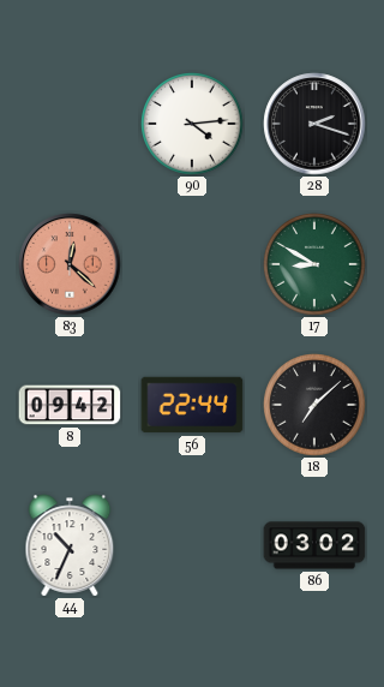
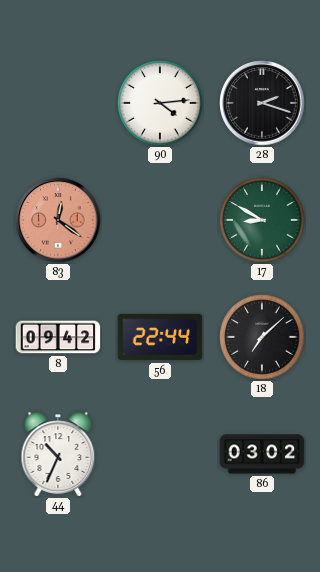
83: 12:22 -> 12:21 (58, 220)
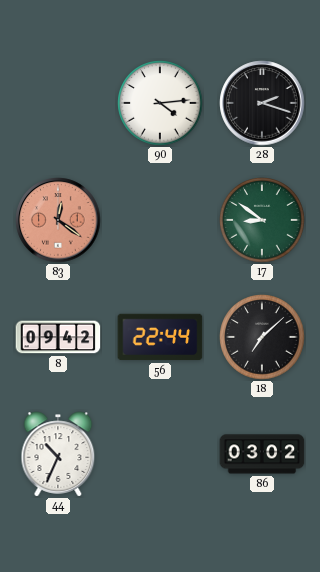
17: 8:50 -> 8:51 (262, 220)
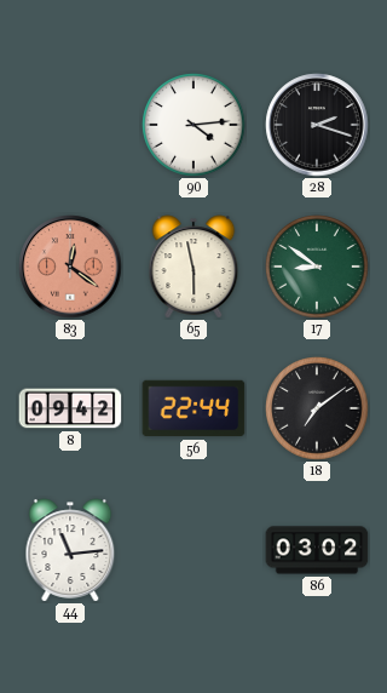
65: none -> 5:58 (193, 267)
18: 7:08 -> 7:09 (317, 408)
44: 10:34 -> 11:14 (70, 550)
